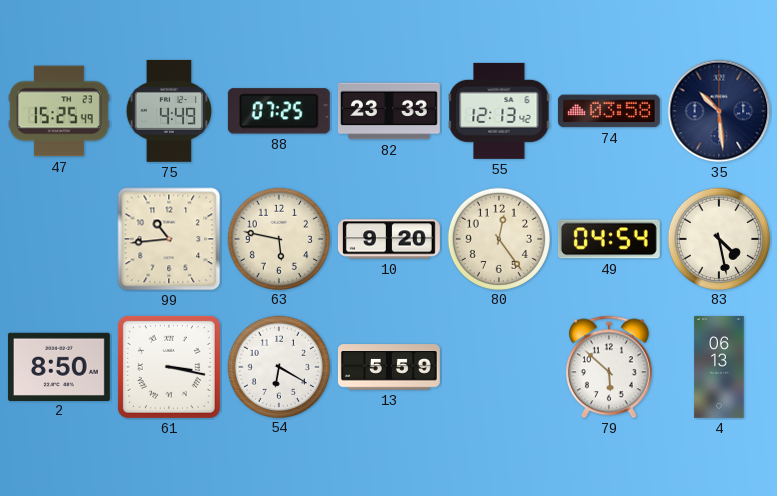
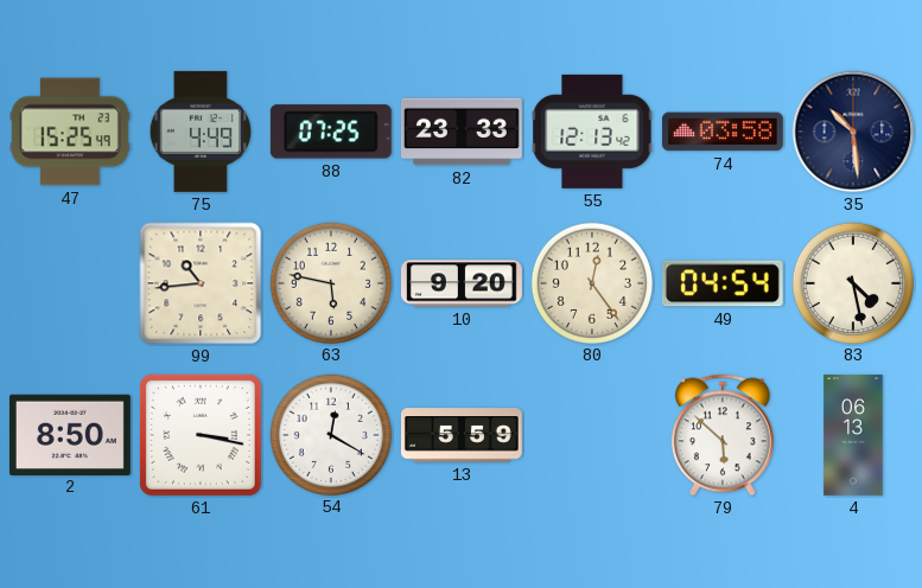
54: 6:20 -> 12:20 (330, 434)
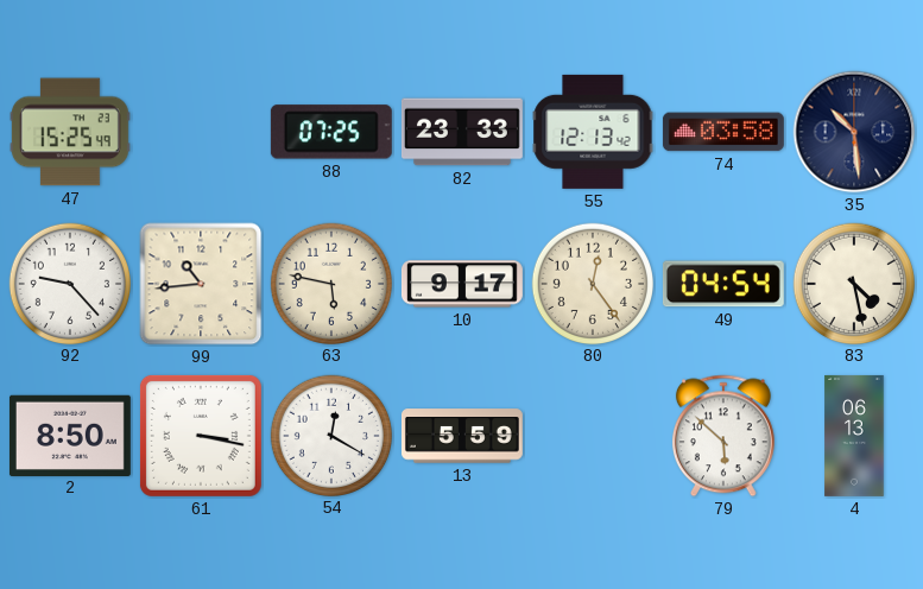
75: 4:49 -> none (199, 132)
92: none -> 9:23 (69, 283)
10: 9:20 -> 9:17 (462, 284)
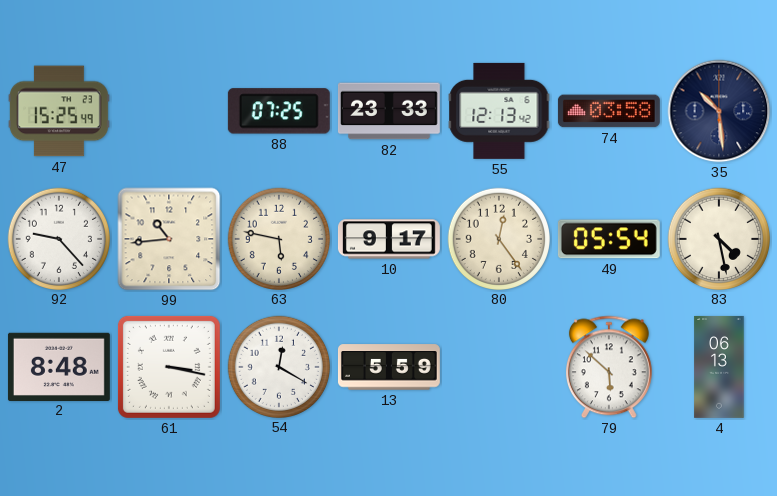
49: 04:54 -> 05:54 (609, 239)
2: 8:50 -> 8:48 (59, 366)
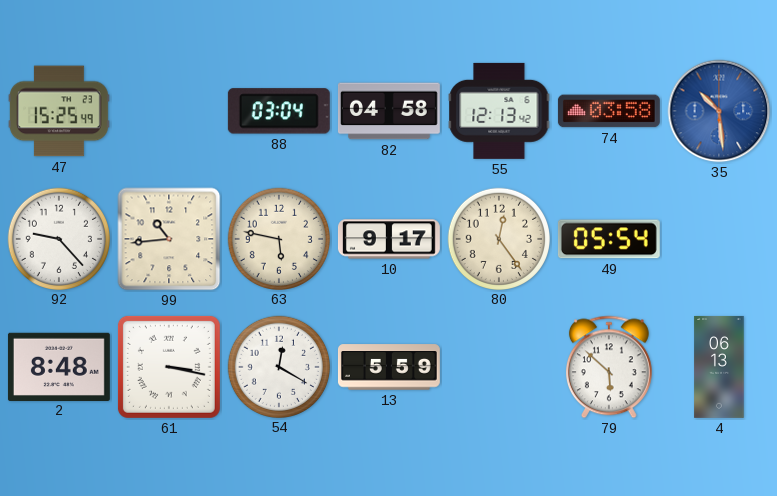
88: 07:25 -> 03:04 (279, 111)
82: 23:33 -> 04:58 (389, 111)
35 dial: navy -> blue (719, 111)
83: 4:28 -> none (718, 238)
